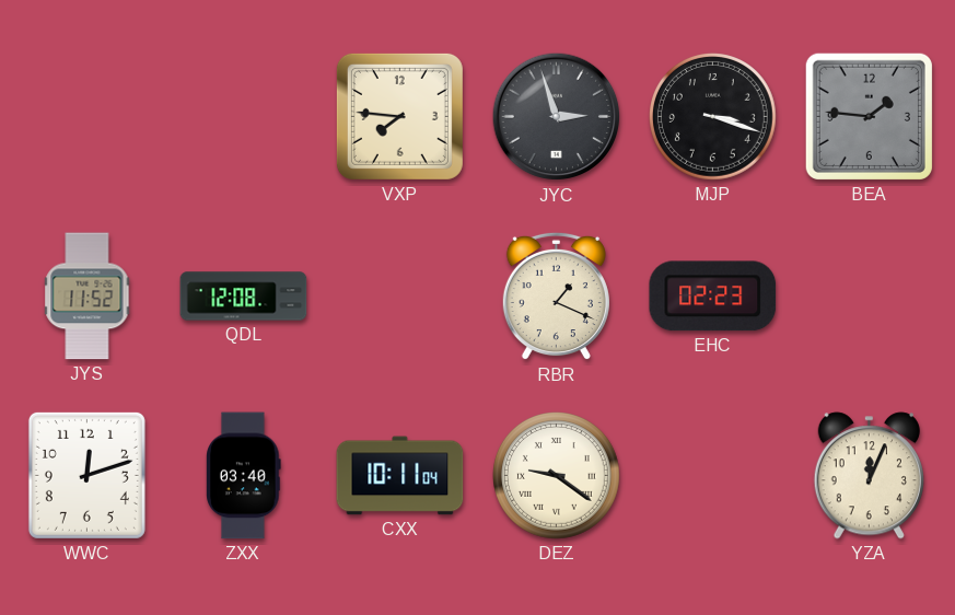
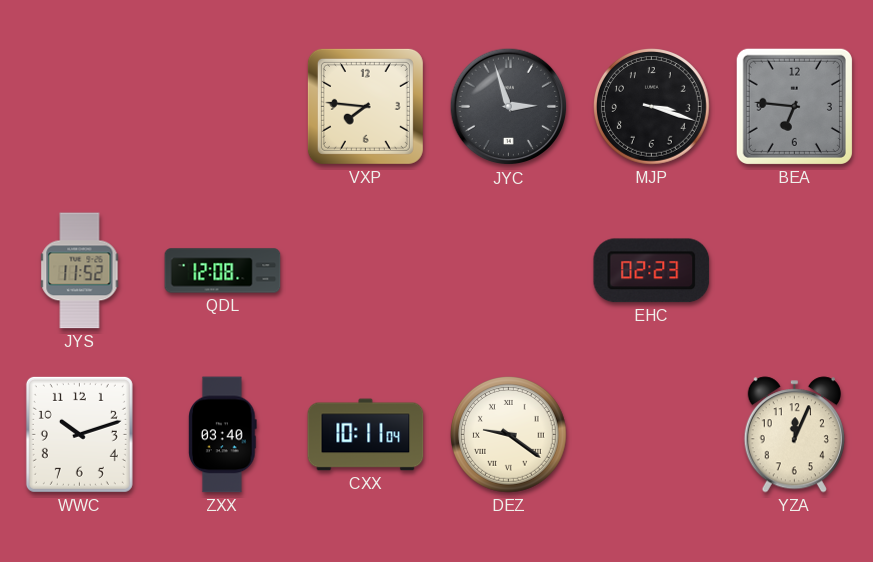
BEA: 1:46 -> 6:46 (794, 106)
RBR: 1:19 -> none (556, 297)
WWC: 12:12 -> 10:12 (79, 434)
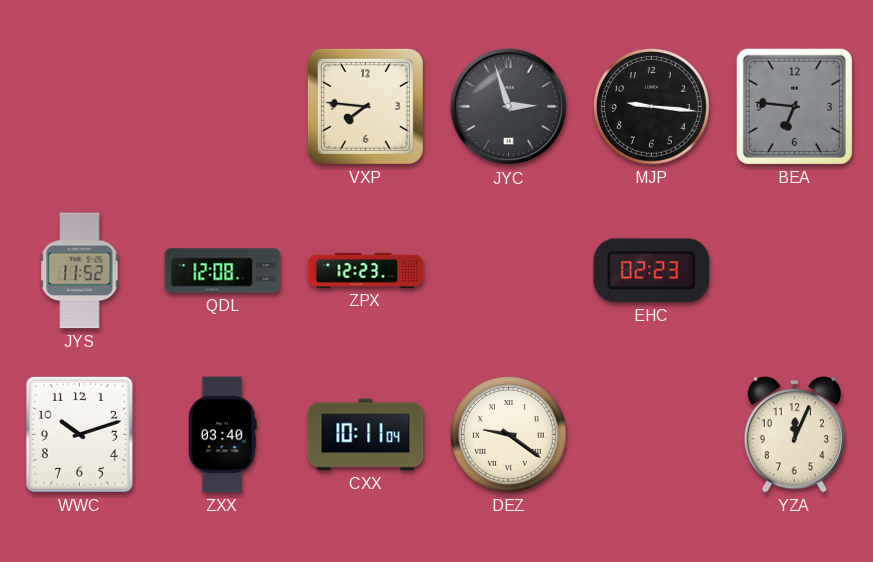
MJP: 3:18 -> 9:16 (652, 107)
ZPX: none -> 12:23 (366, 270)
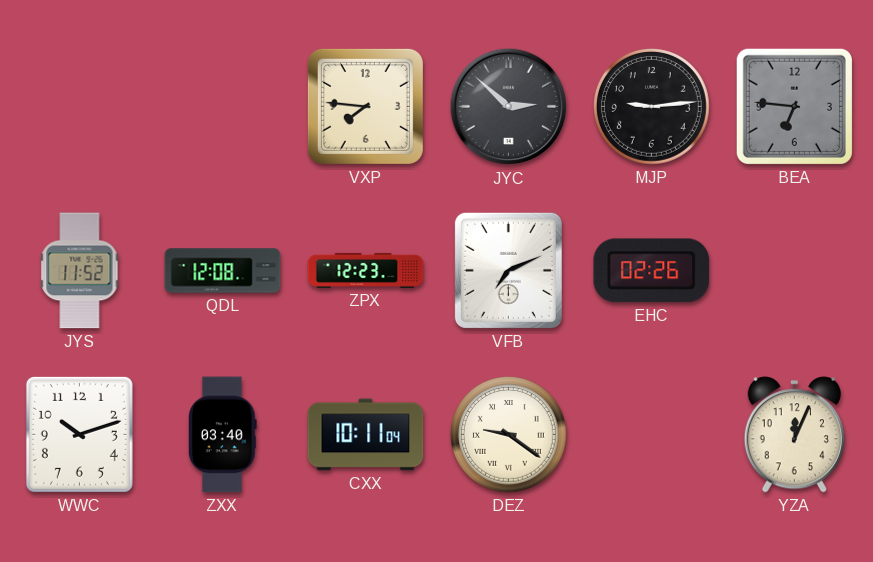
JYC: 2:57 -> 2:52 (509, 107)
MJP: 9:16 -> 9:14 (652, 107)
VFB: none -> 7:11 (508, 270)
EHC: 02:23 -> 02:26 (652, 271)
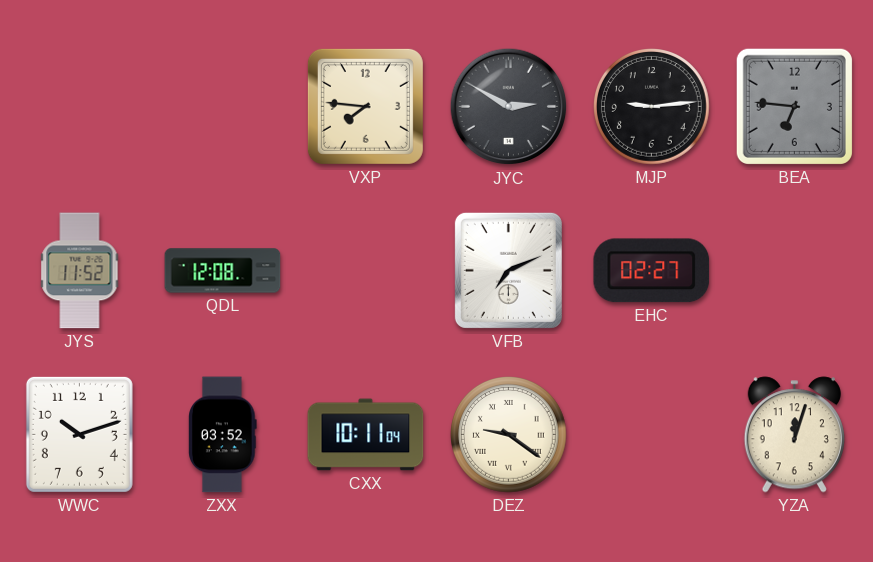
JYC: 2:52 -> 2:50 (509, 107)
ZPX: 12:23 -> none (366, 270)
EHC: 02:26 -> 02:27 (652, 271)
ZXX: 03:40 -> 03:52 (223, 435)
YZA: 12:04 -> 12:03 (794, 435)
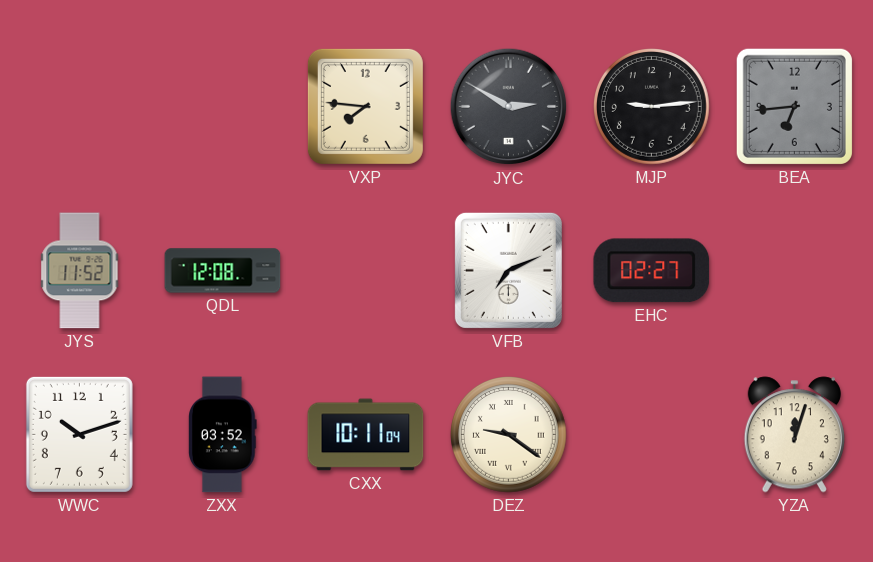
BEA: 6:46 -> 6:44 (794, 106)
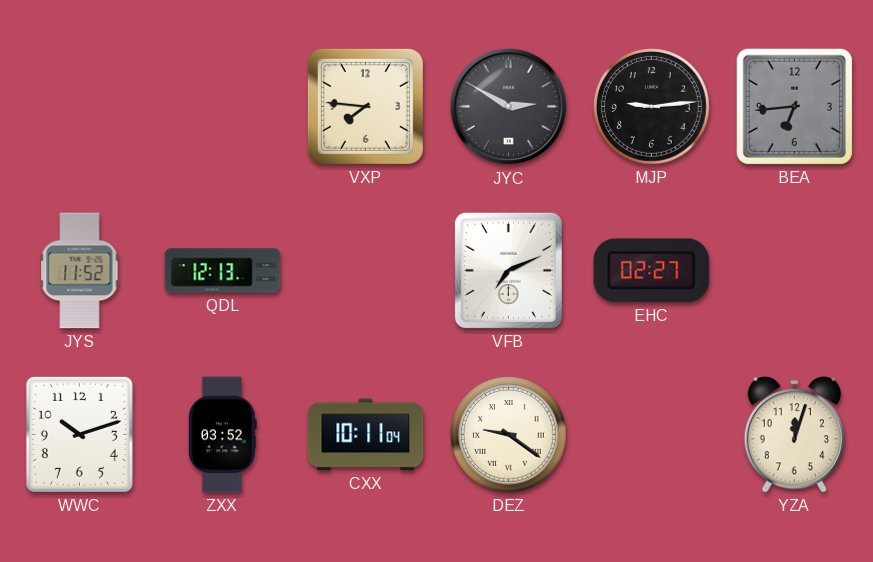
QDL: 12:08 -> 12:13 (223, 271)
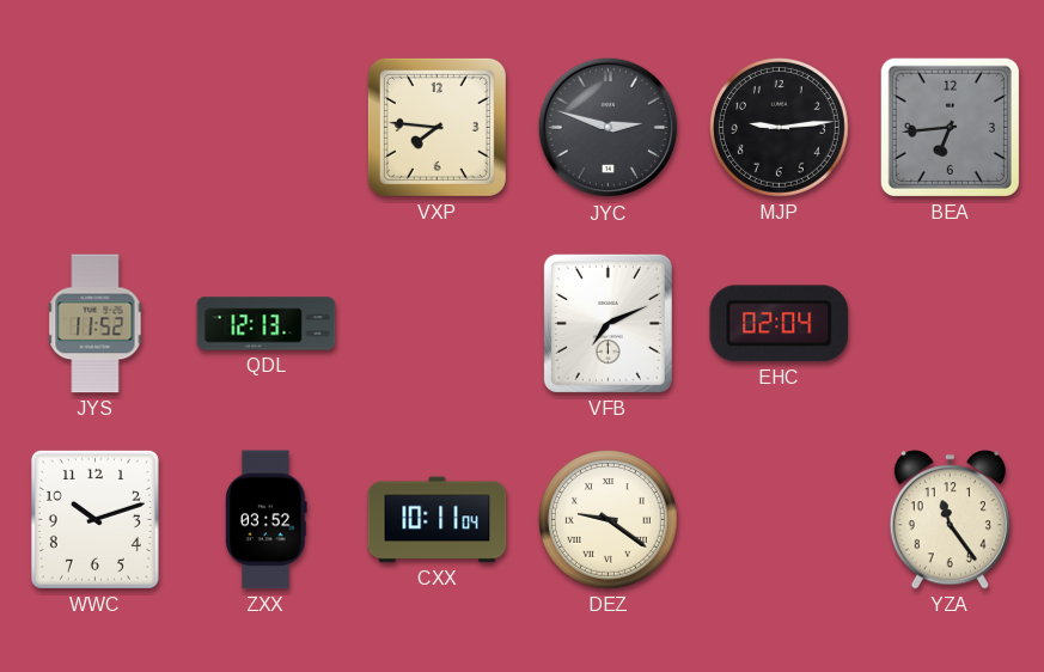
JYC: 2:50 -> 2:48 (609, 128)
EHC: 02:27 -> 02:04 (780, 324)
YZA: 12:03 -> 11:24 (950, 520)
